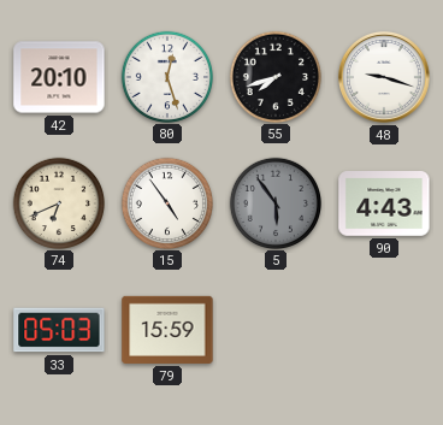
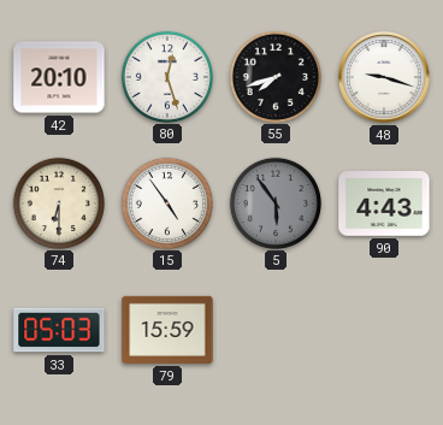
74: 6:41 -> 6:30 (58, 202)
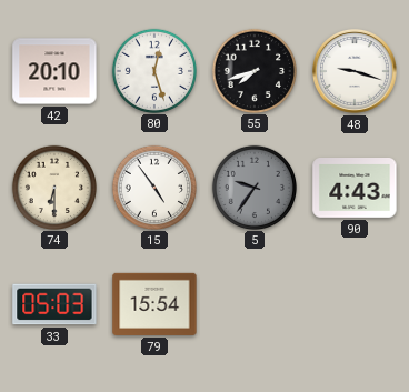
5: 5:54 -> 9:36 (253, 187)
79: 15:59 -> 15:54 (154, 304)
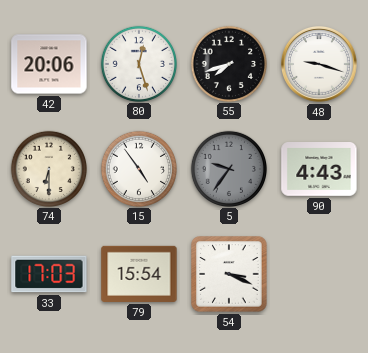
42: 20:10 -> 20:06 (49, 64)
33: 05:03 -> 17:03 (49, 274)
54: none -> 3:19 (229, 274)
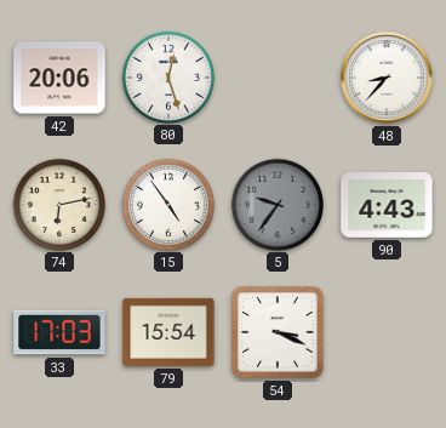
55: 7:42 -> none (228, 63)
48: 9:18 -> 8:37 (387, 78)
74: 6:30 -> 6:13 (58, 204)
